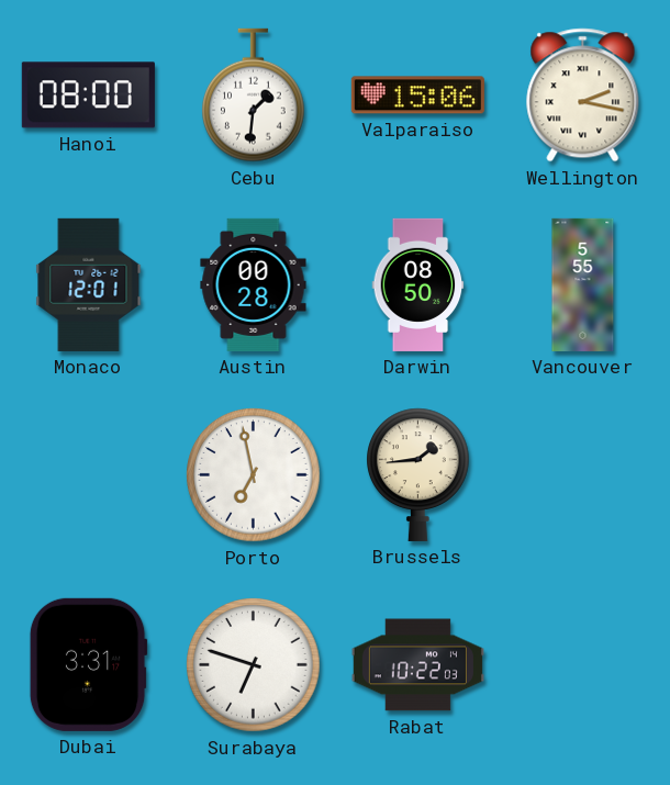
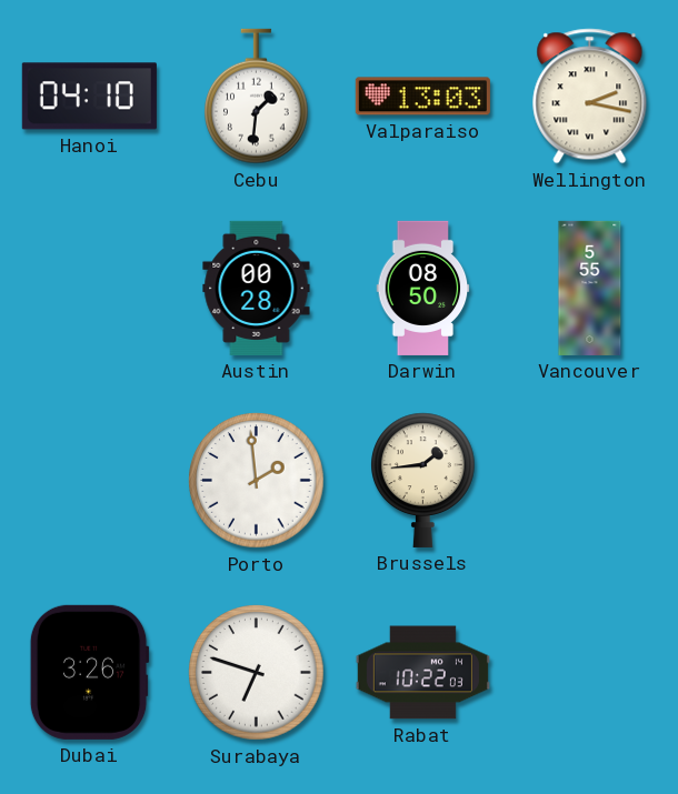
Hanoi: 08:00 -> 04:10 (89, 97)
Valparaiso: 15:06 -> 13:03 (422, 97)
Monaco: 12:01 -> none (89, 284)
Porto: 6:58 -> 1:59 (257, 481)
Dubai: 3:31 -> 3:26 (89, 672)
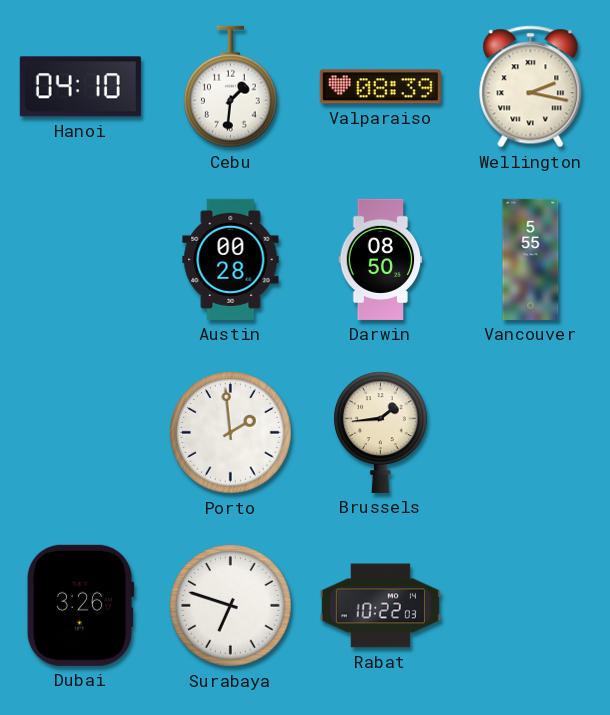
Valparaiso: 13:03 -> 08:39 (380, 87)
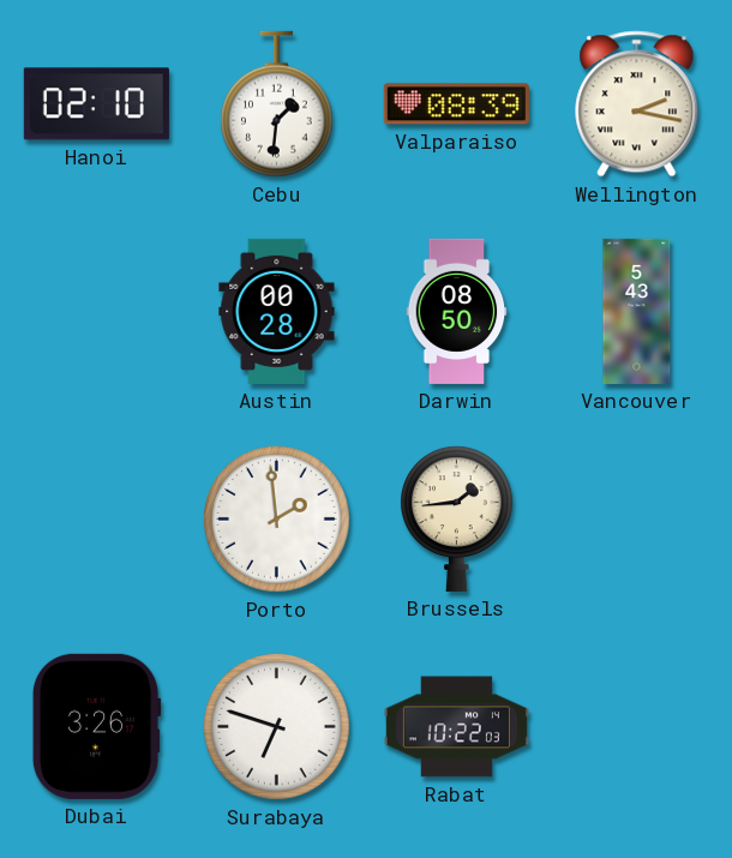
Hanoi: 04:10 -> 02:10 (96, 104)
Vancouver: 5:55 -> 5:43 (637, 311)
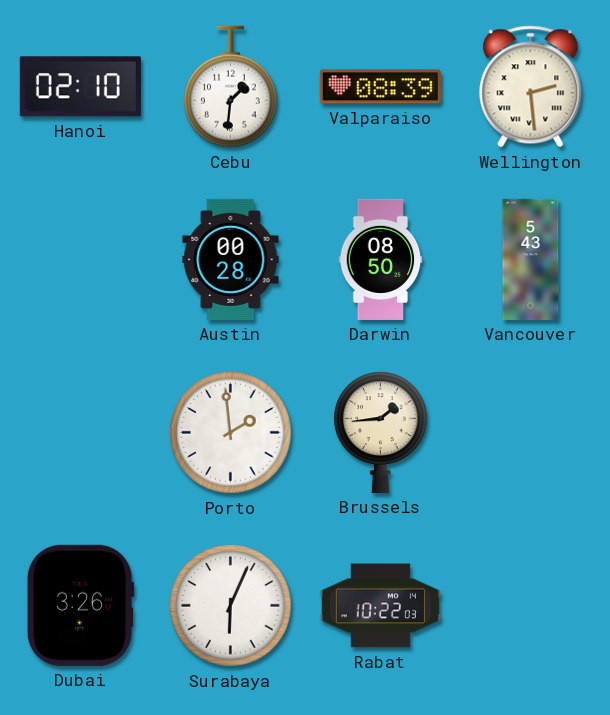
Wellington: 2:17 -> 2:29 (531, 87)
Surabaya: 6:48 -> 6:04 (231, 606)
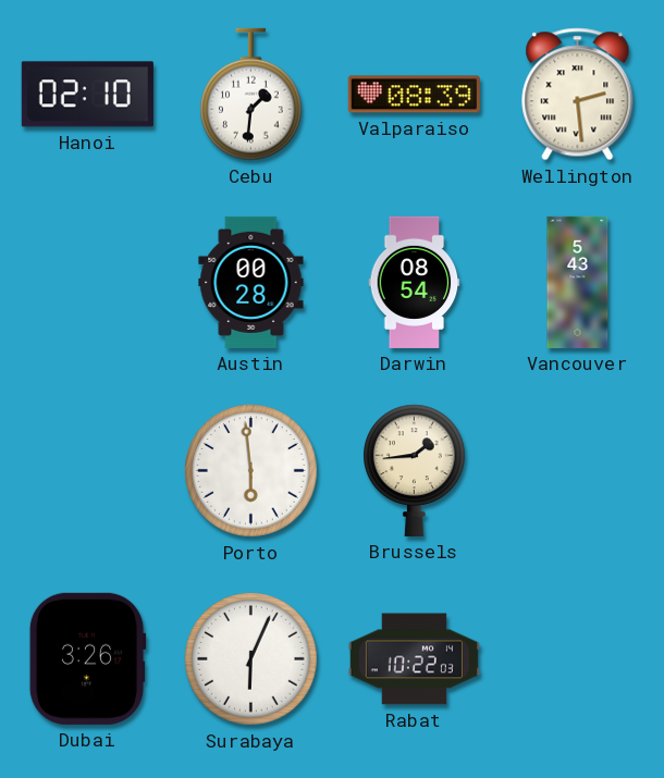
Darwin: 08:50 -> 08:54 (415, 282)
Porto: 1:59 -> 5:59 (251, 471)
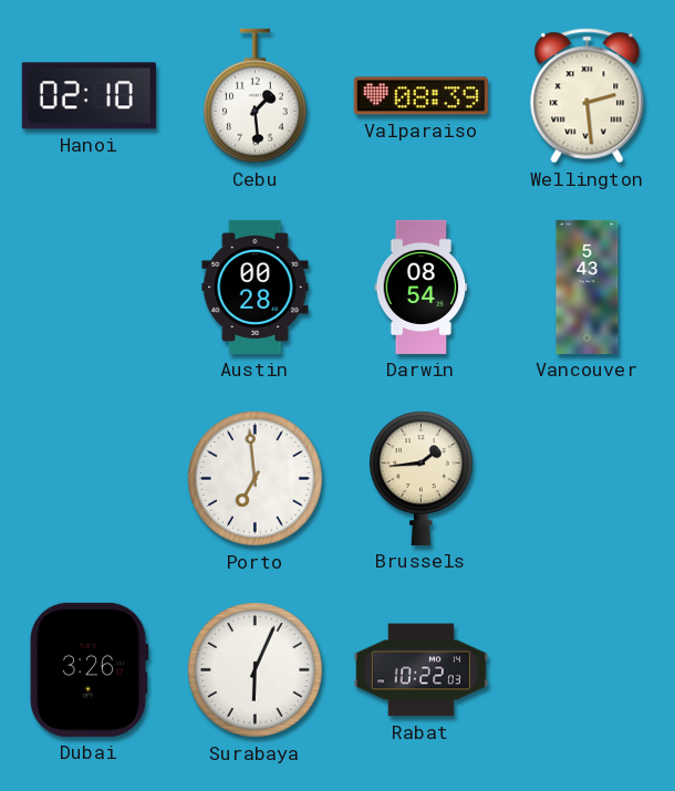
Cebu: 1:31 -> 1:29 (256, 96)
Porto: 5:59 -> 6:59 (256, 479)
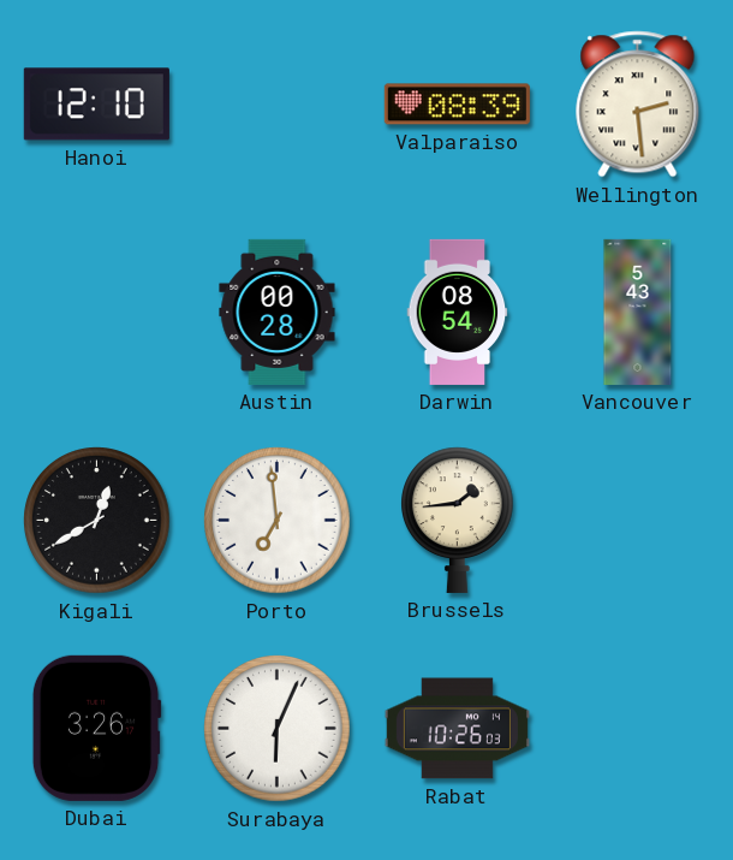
Hanoi: 02:10 -> 12:10 (96, 105)
Cebu: 1:29 -> none (256, 96)
Kigali: none -> 12:40 (97, 521)
Rabat: 10:22 -> 10:26 (457, 729)
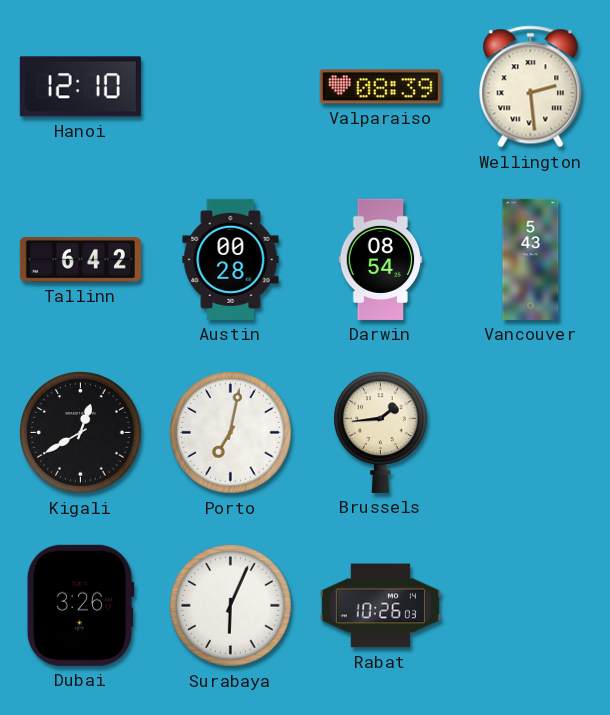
Tallinn: none -> 6:42 (80, 260)
Porto: 6:59 -> 7:02 (231, 433)
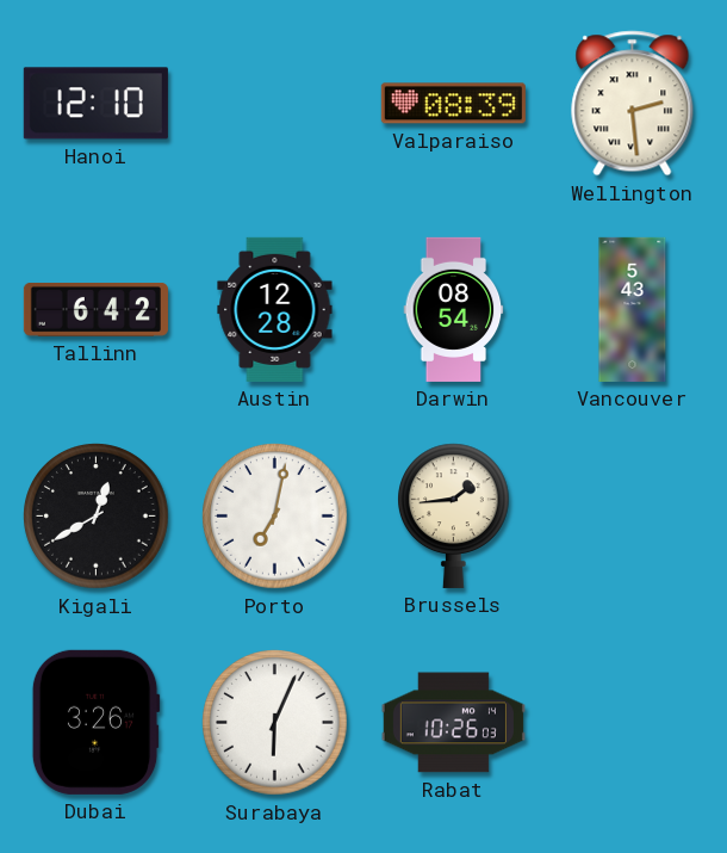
Austin: 00:28 -> 12:28 (275, 309)
